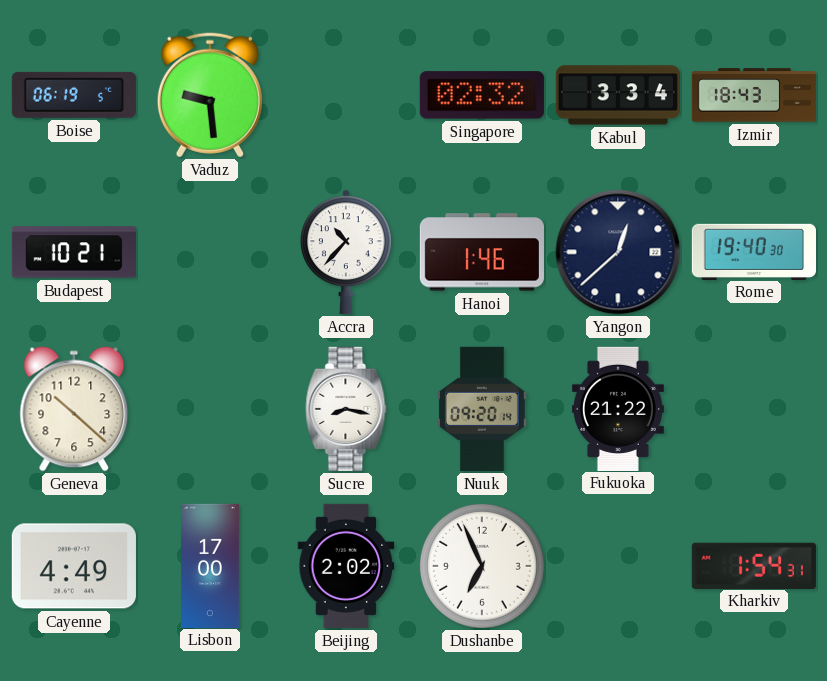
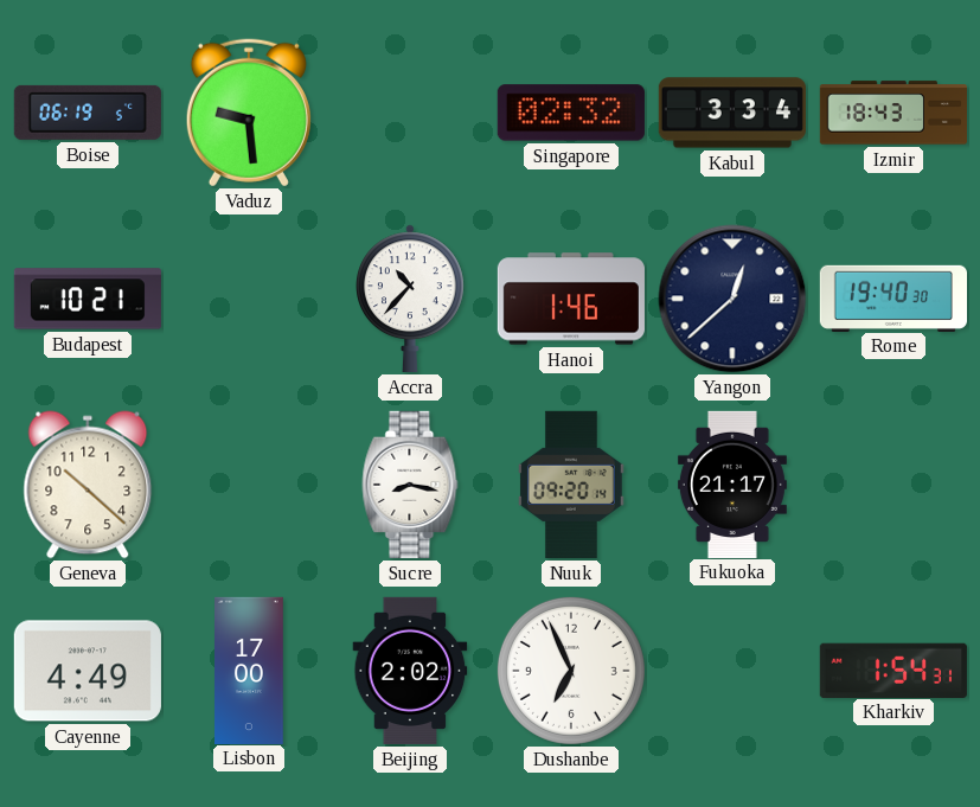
Fukuoka: 21:22 -> 21:17 (732, 483)
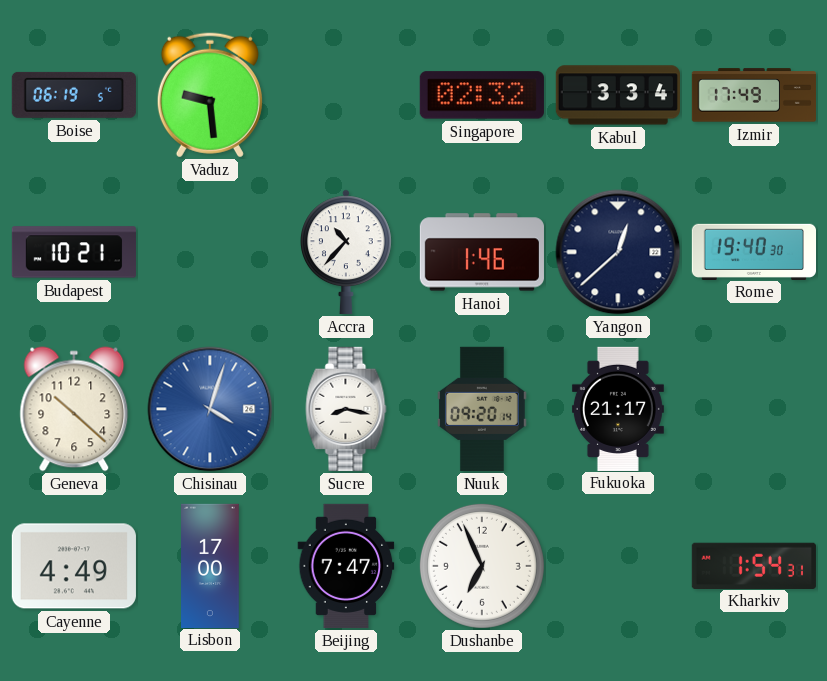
Izmir: 18:43 -> 17:49 (754, 95)
Chisinau: none -> 4:03 (210, 409)
Beijing: 2:02 -> 7:47 (346, 566)
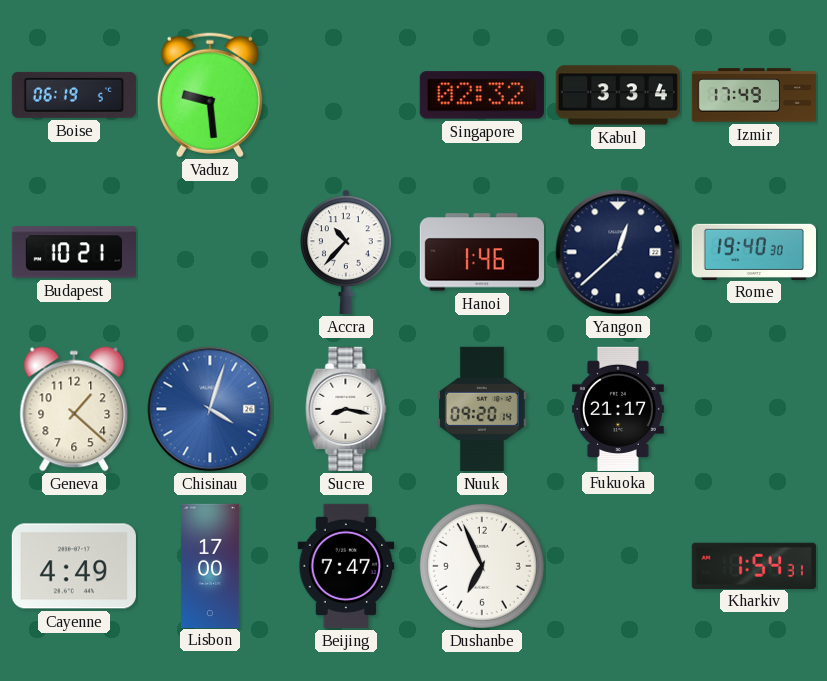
Geneva: 10:22 -> 1:22 (74, 409)
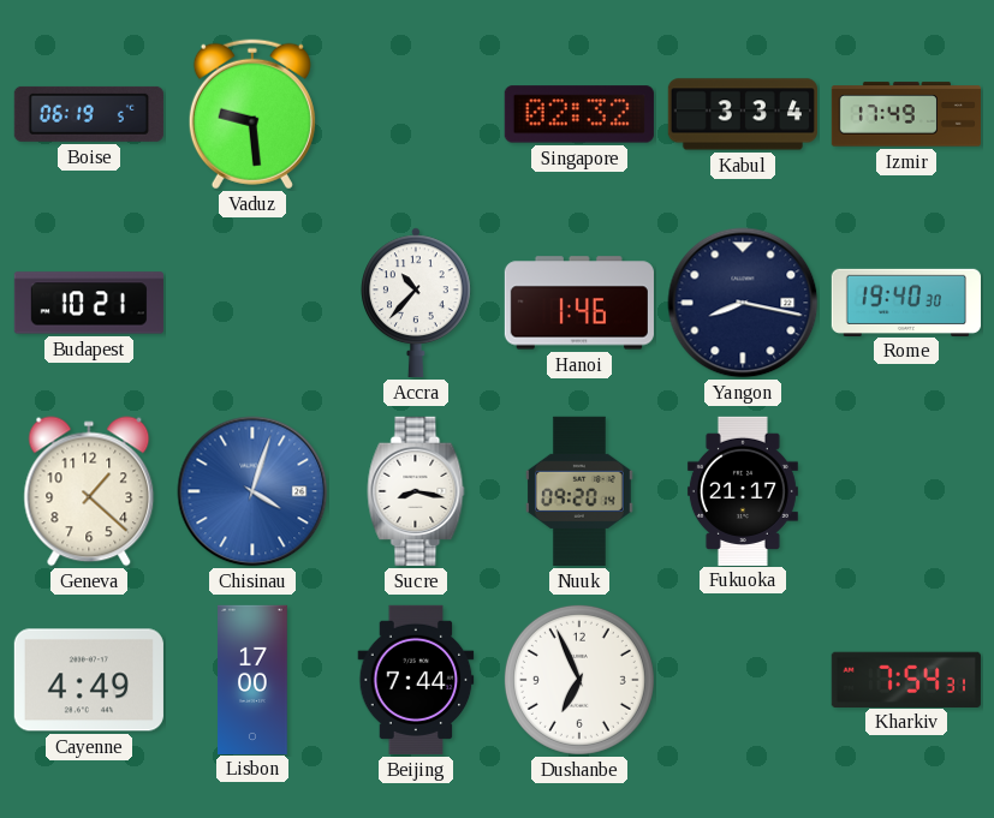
Yangon: 12:38 -> 8:17 (743, 303)
Beijing: 7:47 -> 7:44 (416, 680)
Kharkiv: 1:54 -> 7:54 (906, 679)
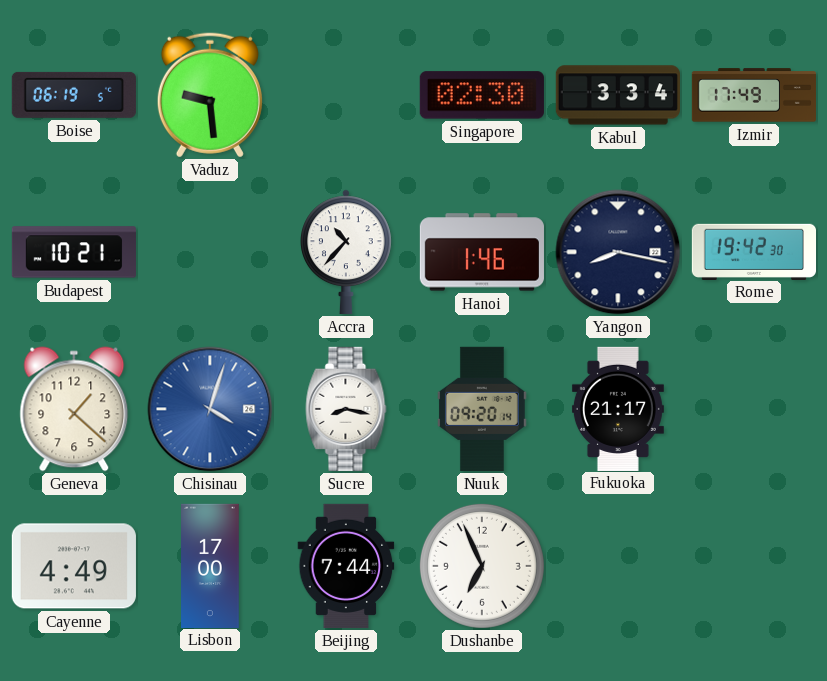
Singapore: 02:32 -> 02:30 (482, 95)
Rome: 19:40 -> 19:42 (753, 251)
Kharkiv: 7:54 -> none (906, 679)
